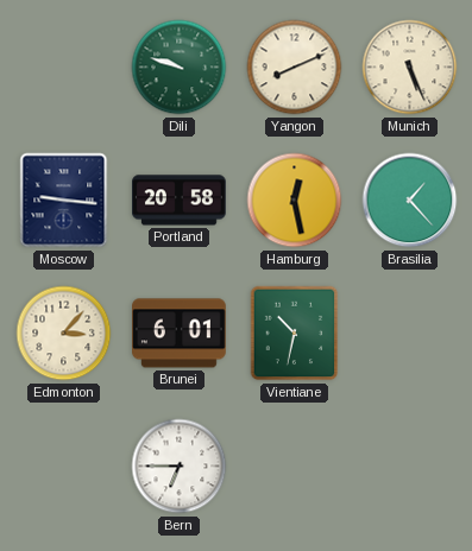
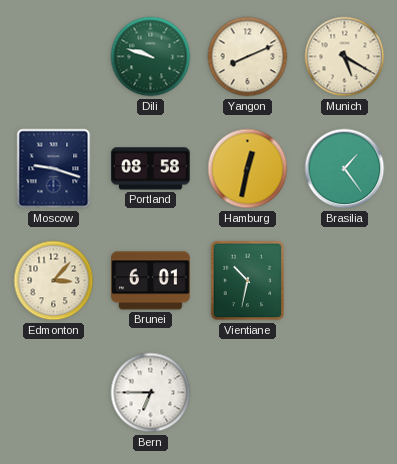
Munich: 5:26 -> 5:20 (345, 57)
Moscow: 9:16 -> 9:18 (54, 169)
Portland: 20:58 -> 08:58 (151, 169)
Hamburg: 12:28 -> 12:32 (248, 169)
Brasilia: 1:23 -> 1:24 (345, 169)
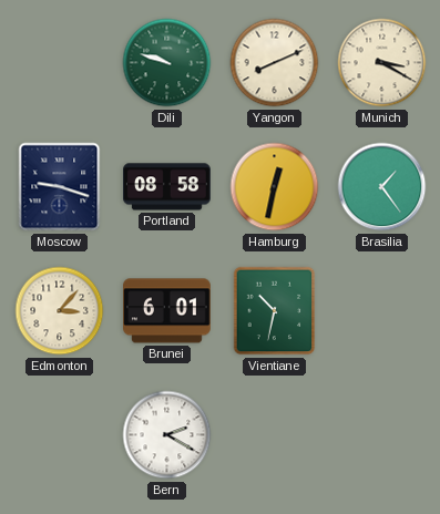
Munich: 5:20 -> 3:20 (382, 63)
Bern: 6:45 -> 2:20 (167, 435)
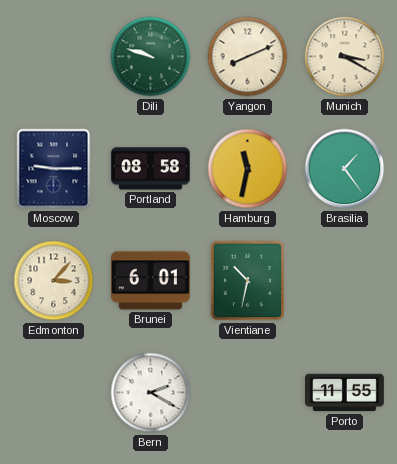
Moscow: 9:18 -> 9:15 (54, 169)
Hamburg: 12:32 -> 11:32 (248, 169)
Porto: none -> 11:55 (345, 393)
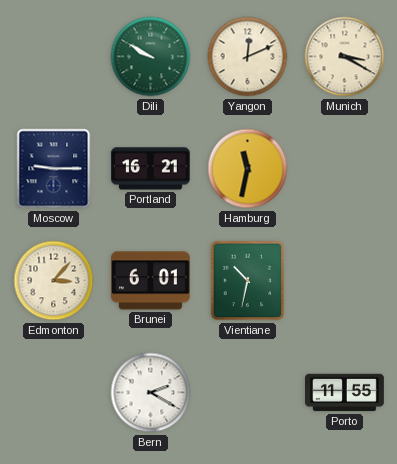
Dili: 9:48 -> 9:50 (151, 57)
Yangon: 8:11 -> 12:11 (248, 57)
Portland: 08:58 -> 16:21 (151, 169)
Brasilia: 1:24 -> none (345, 169)
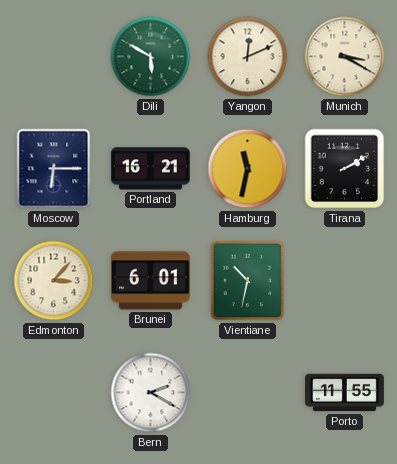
Dili: 9:50 -> 5:50 (151, 57)
Moscow: 9:15 -> 6:15 (54, 169)
Tirana: none -> 2:10 (345, 169)
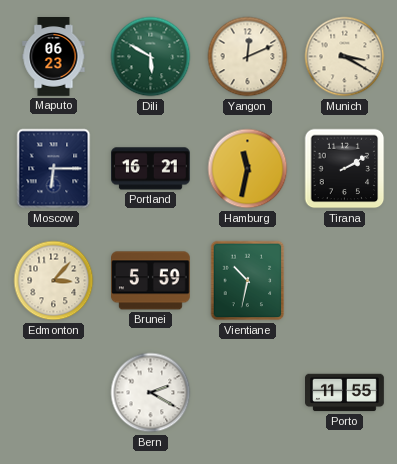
Maputo: none -> 06:23 (54, 57)
Brunei: 6:01 -> 5:59 (151, 281)
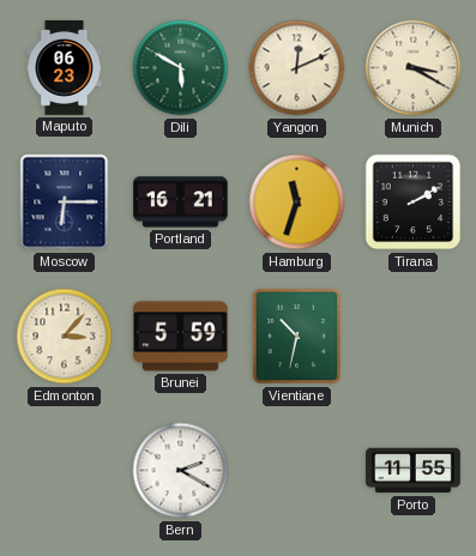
Hamburg: 11:32 -> 11:33 (297, 203)
